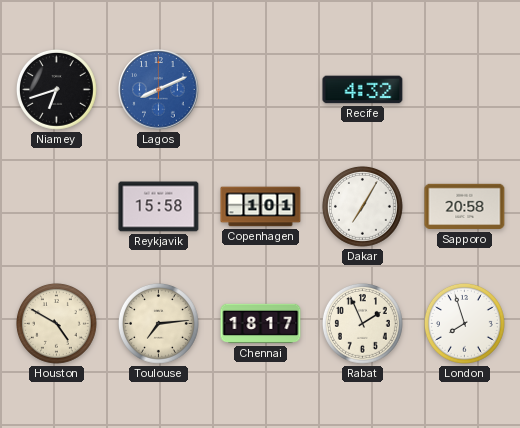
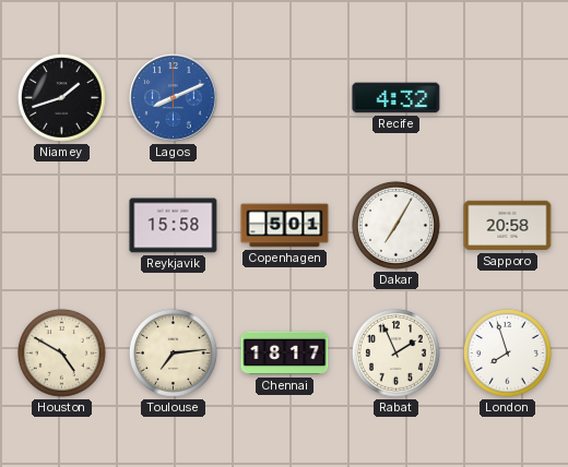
Niamey: 6:42 -> 1:42 (62, 98)
Copenhagen: 1:01 -> 5:01 (285, 226)
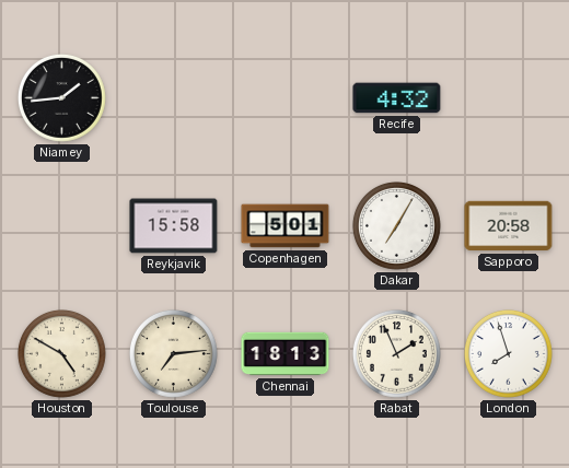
Niamey: 1:42 -> 1:44 (62, 98)
Lagos: 8:11 -> none (174, 98)
Chennai: 18:17 -> 18:13 (286, 354)
